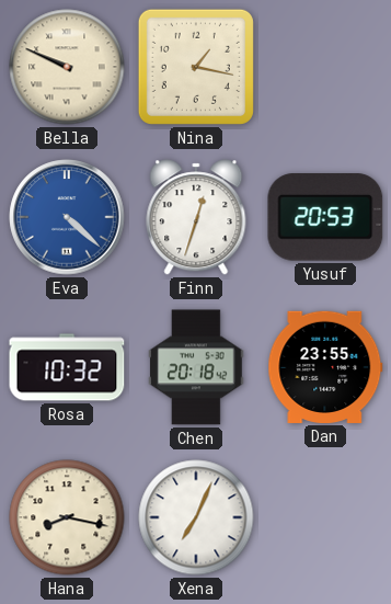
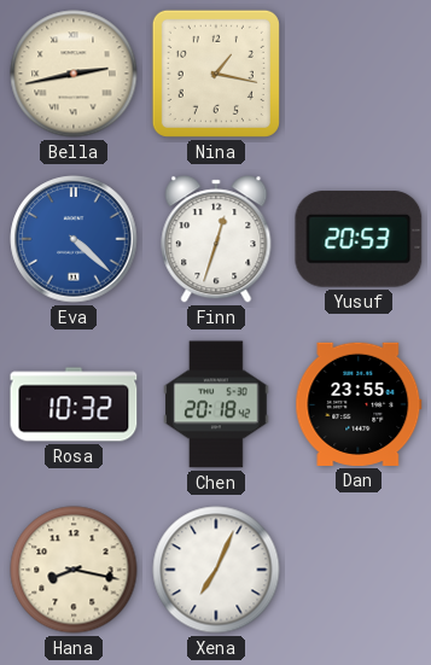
Bella: 9:49 -> 2:43 (74, 74)
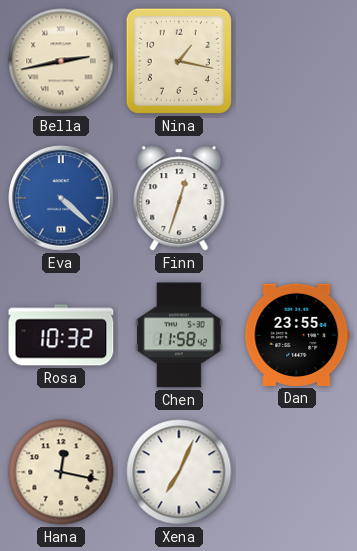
Yusuf: 20:53 -> none (359, 239)
Chen: 20:18 -> 11:58 (179, 335)
Hana: 8:17 -> 12:17 (61, 472)
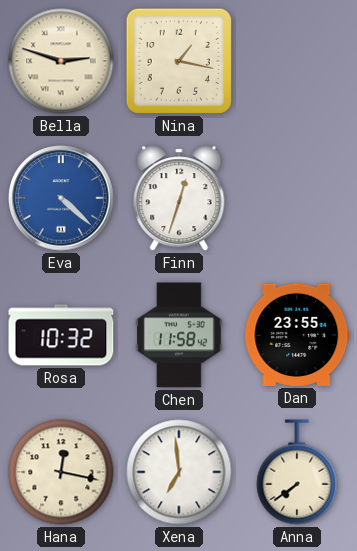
Bella: 2:43 -> 2:48 (61, 61)
Xena: 7:04 -> 6:59 (179, 472)
Anna: none -> 7:39 (297, 472)
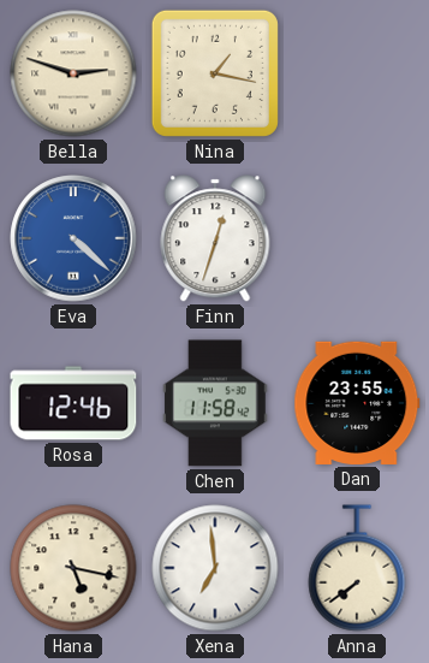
Rosa: 10:32 -> 12:46 (73, 403)
Hana: 12:17 -> 5:17 (73, 568)
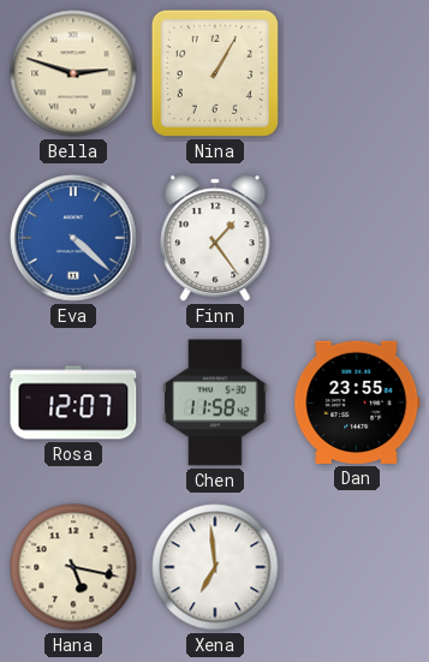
Nina: 1:17 -> 1:05 (215, 73)
Finn: 12:33 -> 1:24 (215, 238)
Rosa: 12:46 -> 12:07 (73, 402)
Anna: 7:39 -> none (357, 568)
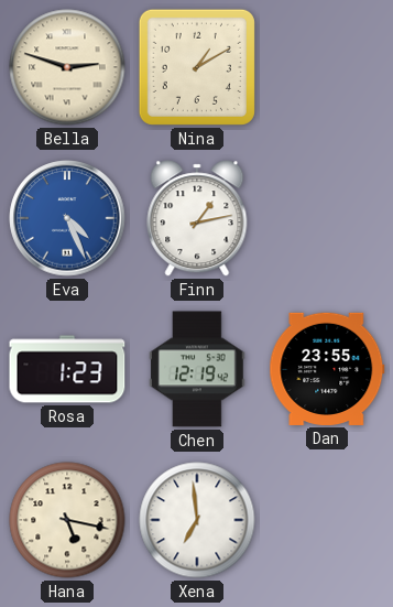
Nina: 1:05 -> 1:10 (197, 67)
Eva: 4:22 -> 4:26 (67, 218)
Finn: 1:24 -> 1:13 (197, 218)
Rosa: 12:07 -> 1:23 (67, 369)
Chen: 11:58 -> 12:19 (197, 369)
